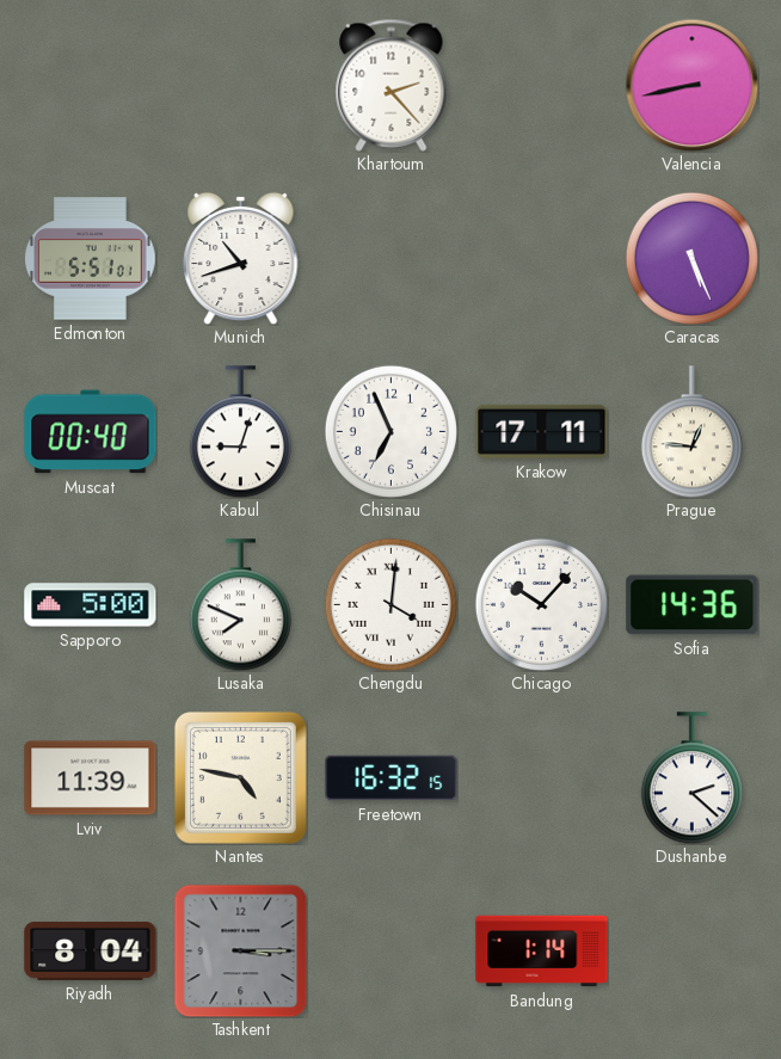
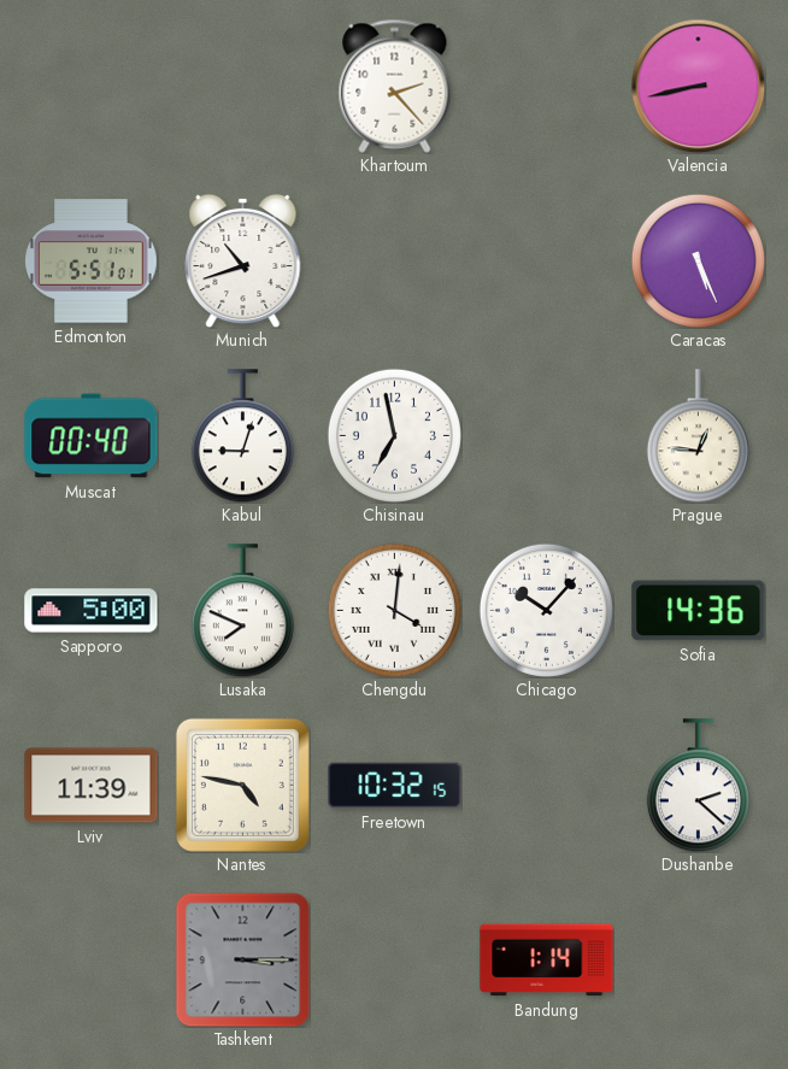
Chisinau: 6:56 -> 6:58 (394, 435)
Krakow: 17:11 -> none (542, 431)
Freetown: 16:32 -> 10:32 (395, 786)
Riyadh: 8:04 -> none (91, 950)
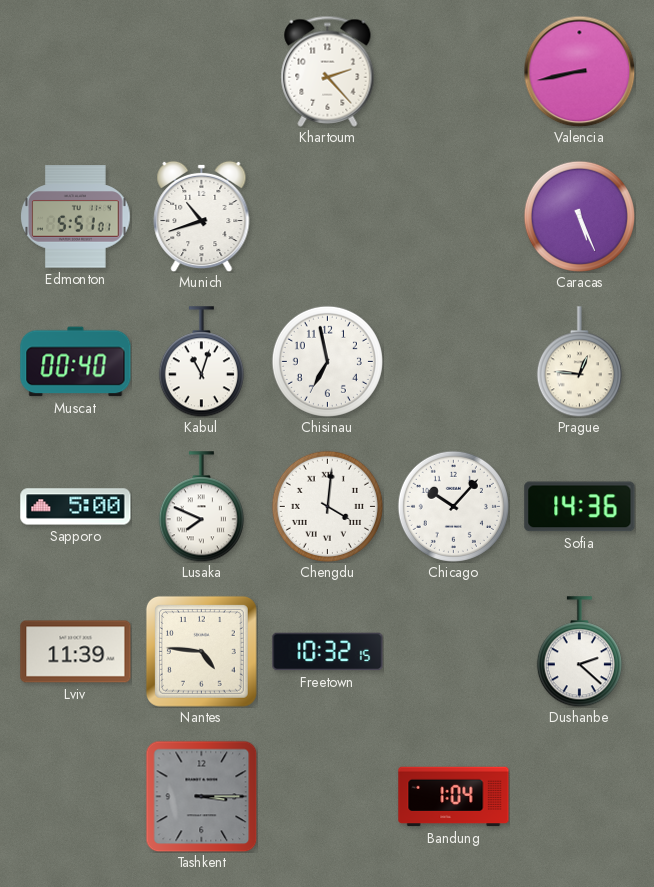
Kabul: 9:03 -> 11:03 (201, 362)
Nantes: 4:47 -> 4:46 (201, 651)
Bandung: 1:14 -> 1:04 (454, 797)
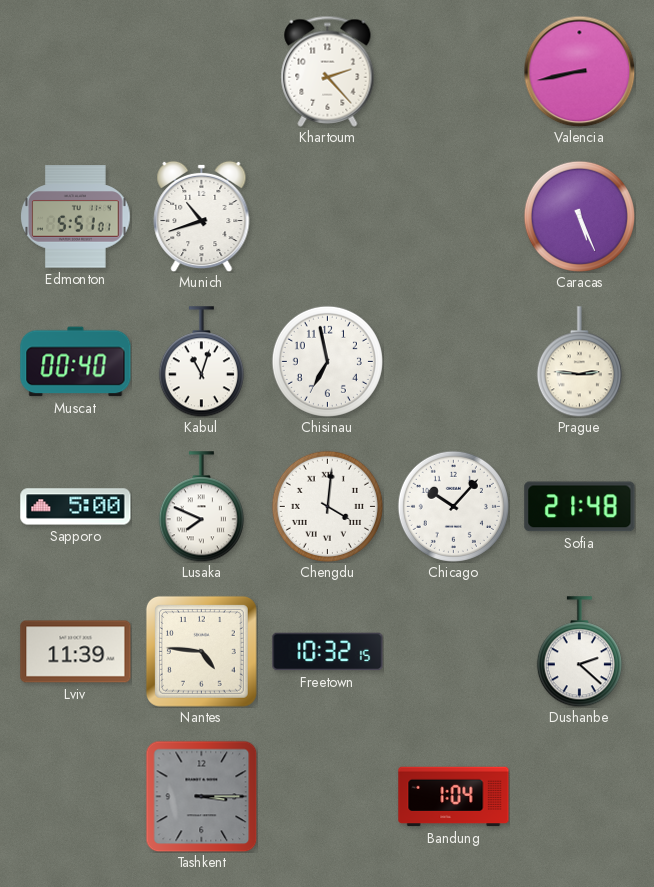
Prague: 12:46 -> 2:46 (579, 362)
Sofia: 14:36 -> 21:48 (580, 507)
